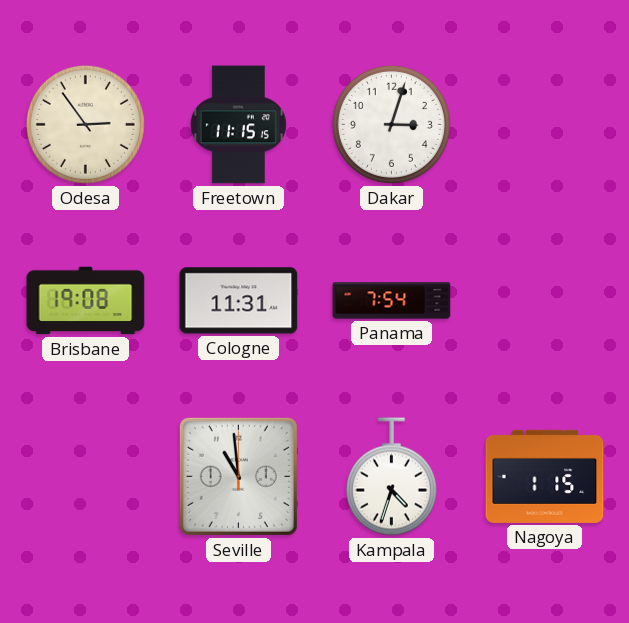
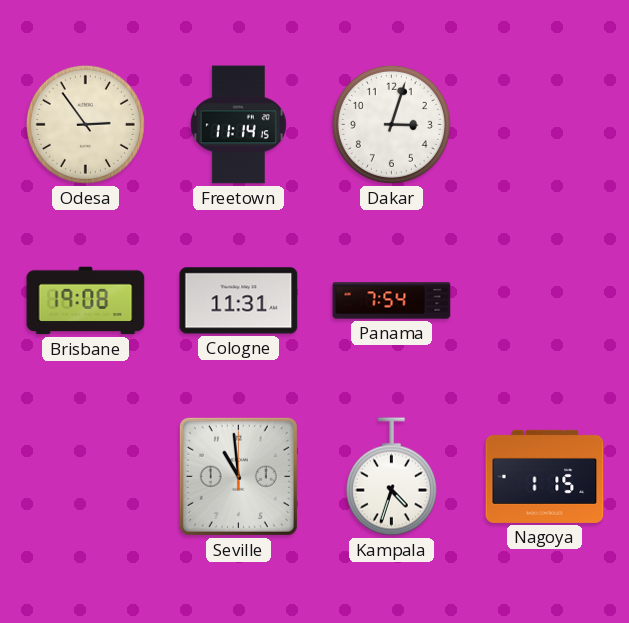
Freetown: 11:15 -> 11:14 (238, 125)
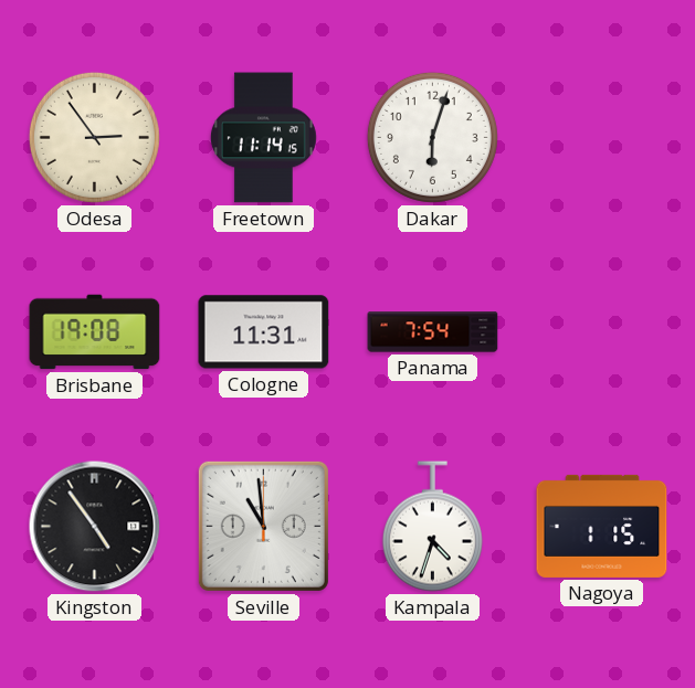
Dakar: 3:03 -> 6:03 (432, 137)
Kingston: none -> 4:54 (95, 527)
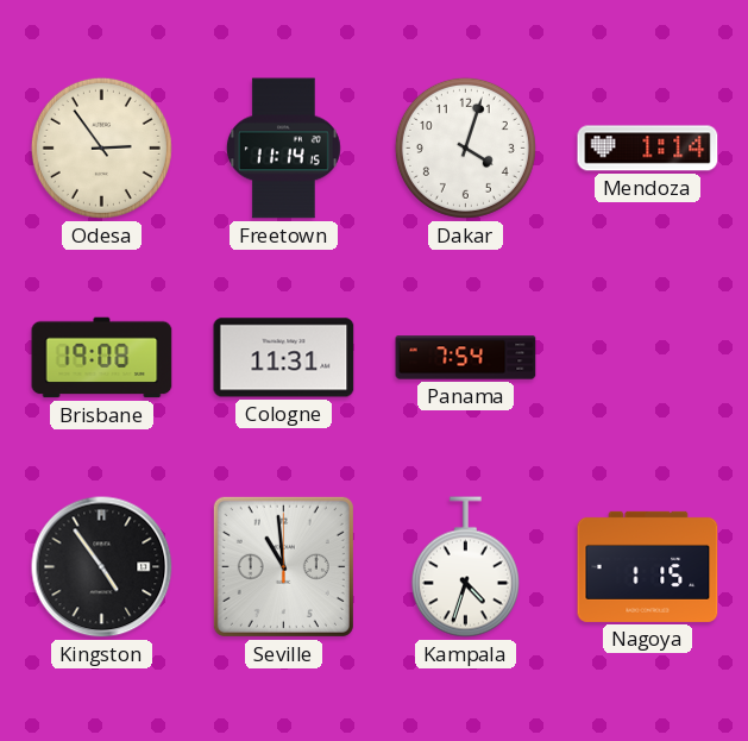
Dakar: 6:03 -> 4:03 (465, 147)
Mendoza: none -> 1:14 (648, 149)
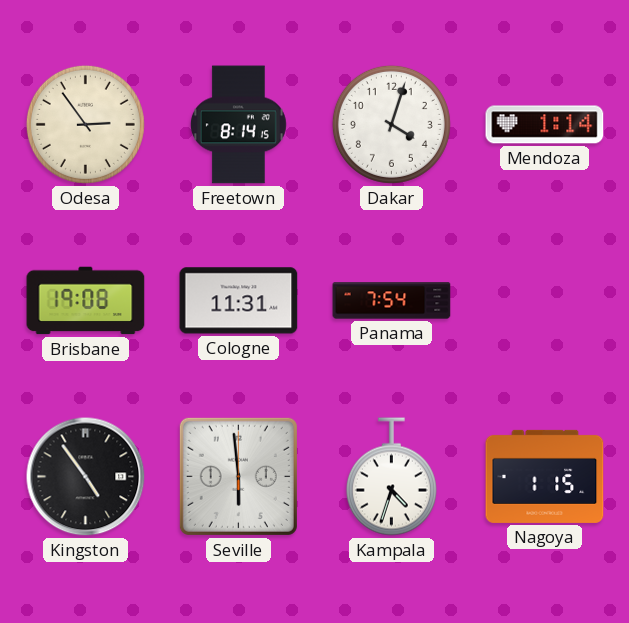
Freetown: 11:14 -> 8:14 (238, 125)
Seville: 10:59 -> 5:59 (238, 476)
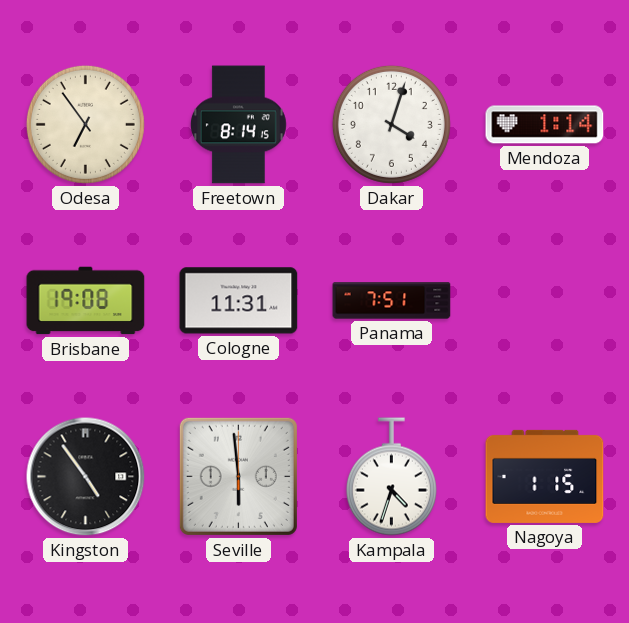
Odesa: 2:54 -> 6:54 (85, 124)
Panama: 7:54 -> 7:51 (392, 301)
